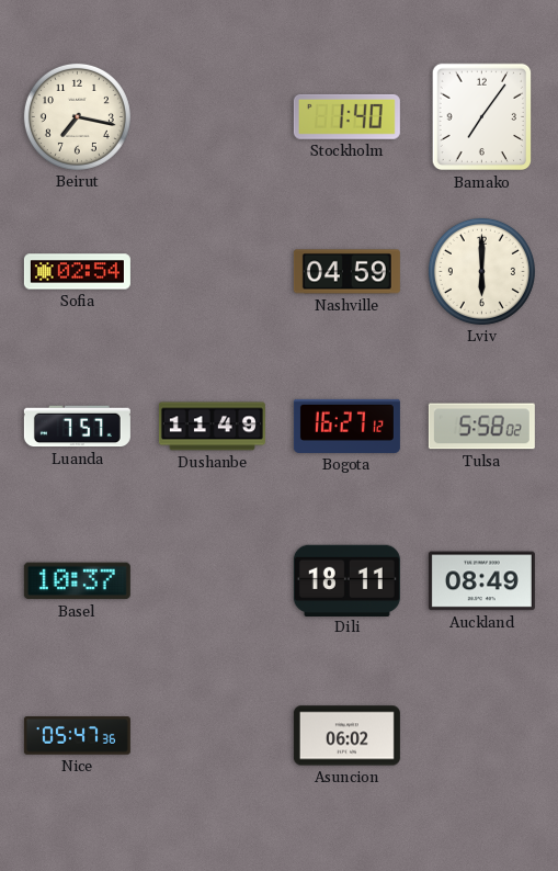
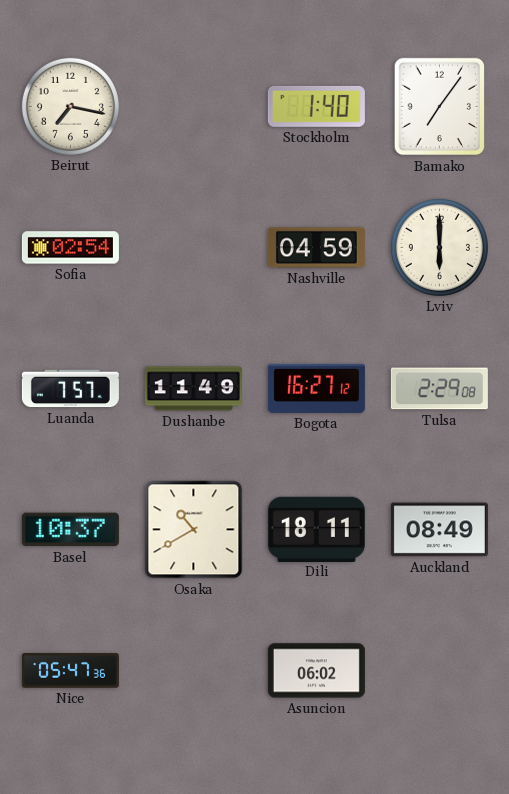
Tulsa: 5:58 -> 2:29 (439, 389)
Osaka: none -> 10:40 (194, 530)
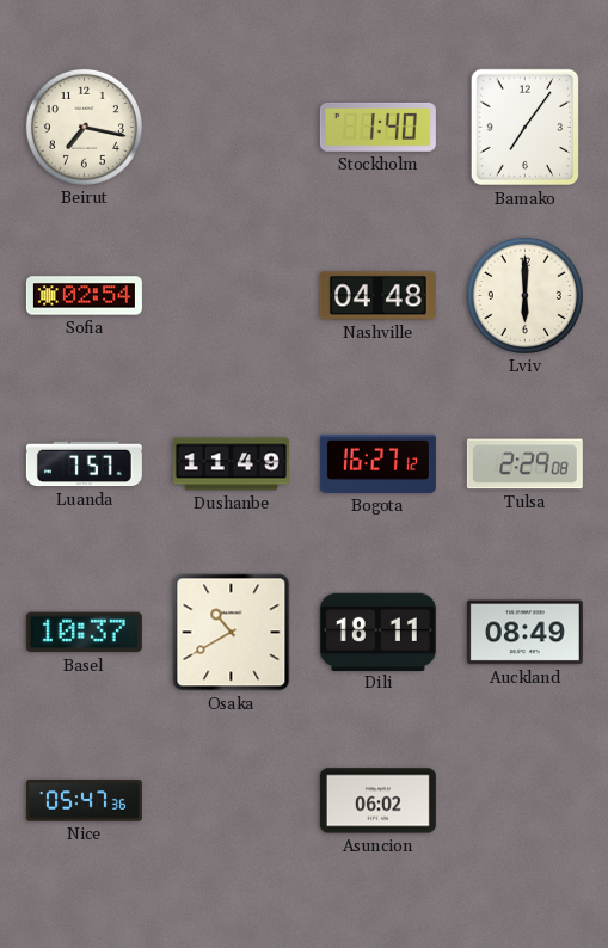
Nashville: 04:59 -> 04:48 (377, 296)
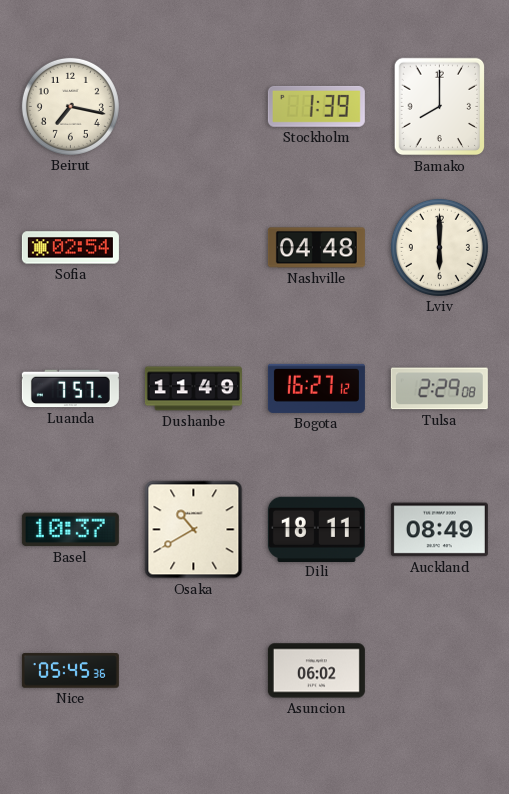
Stockholm: 1:40 -> 1:39 (316, 106)
Bamako: 7:06 -> 8:00 (440, 107)
Nice: 05:47 -> 05:45 (70, 671)
